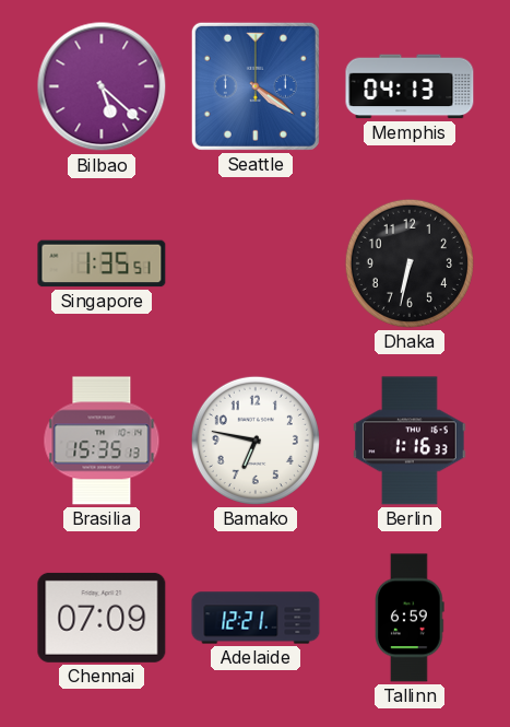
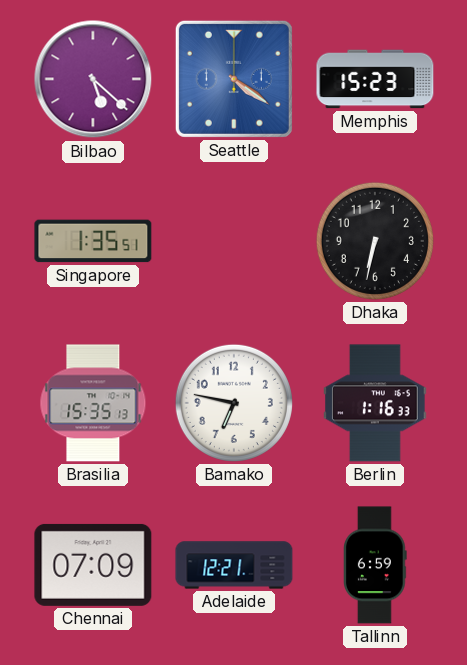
Memphis: 04:13 -> 15:23 (375, 79)
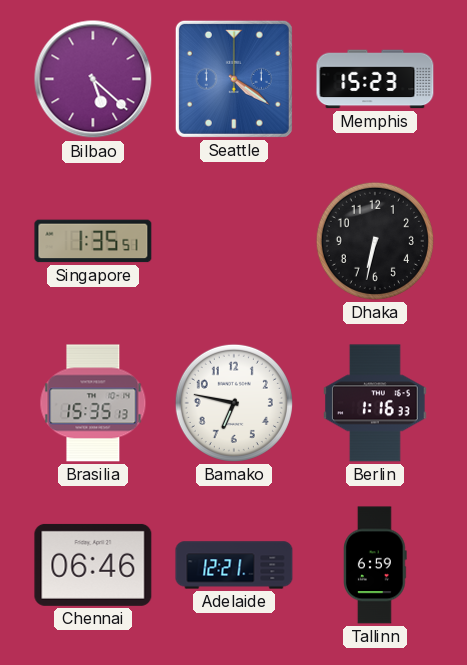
Chennai: 07:09 -> 06:46 (93, 565)
